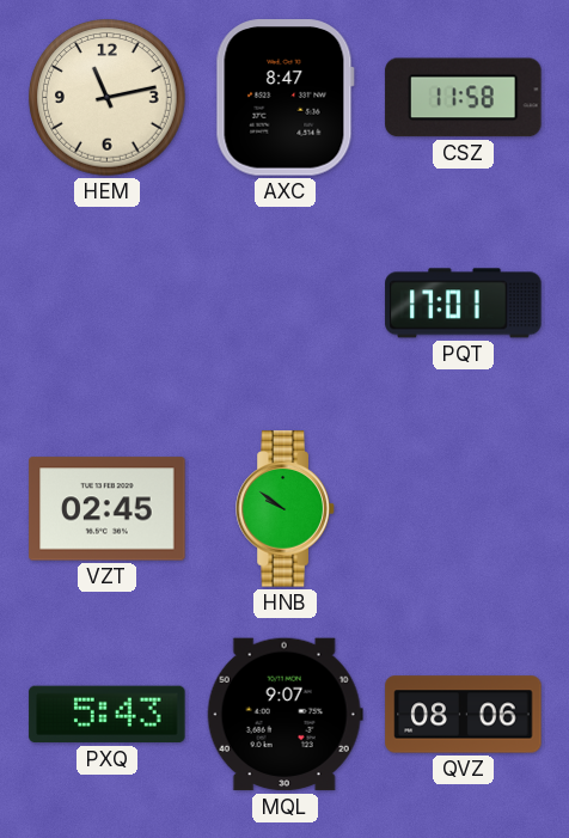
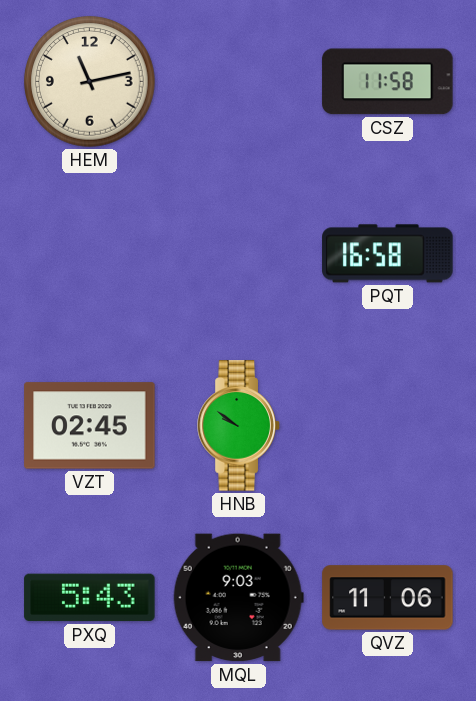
AXC: 8:47 -> none (284, 98)
PQT: 17:01 -> 16:58 (388, 254)
MQL: 9:07 -> 9:03 (238, 598)
QVZ: 08:06 -> 11:06 (388, 598)
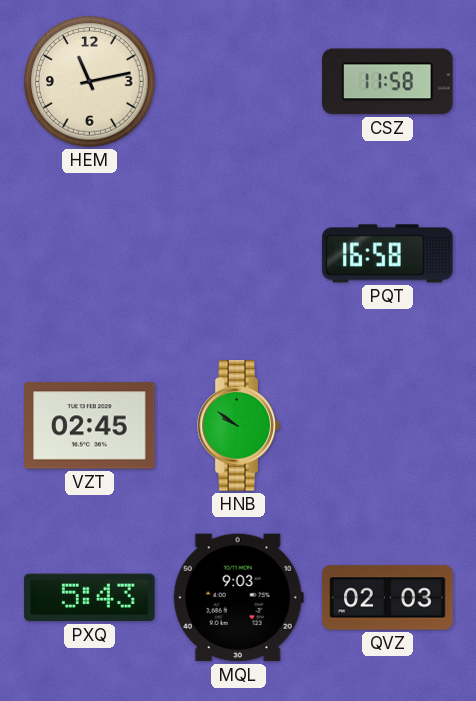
QVZ: 11:06 -> 02:03 (388, 598)
